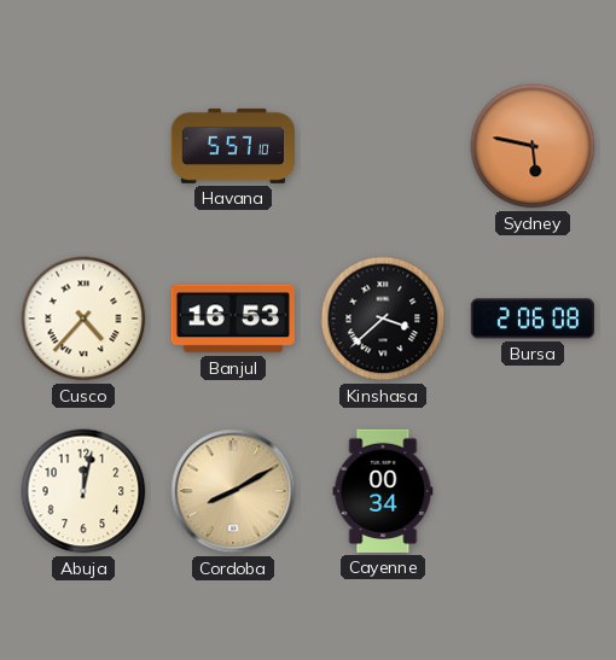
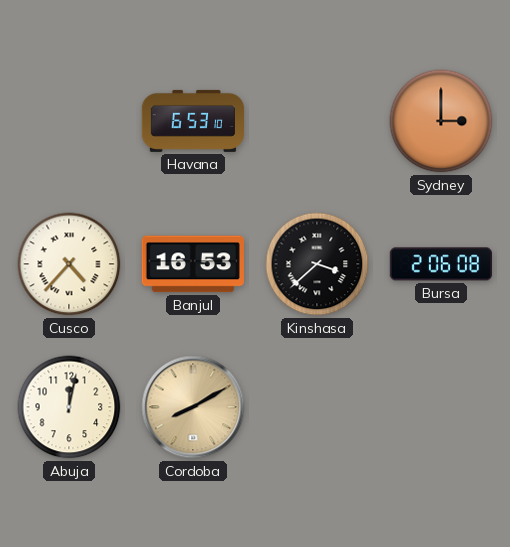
Havana: 5:57 -> 6:53 (192, 121)
Sydney: 5:47 -> 3:00 (441, 121)
Cayenne: 00:34 -> none (383, 491)
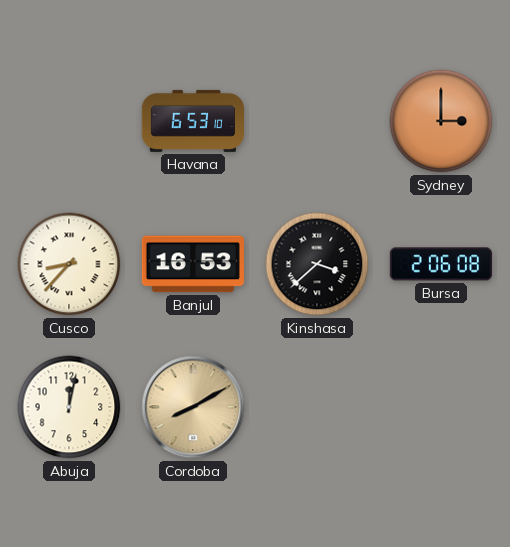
Cusco: 4:37 -> 8:37 (69, 264)
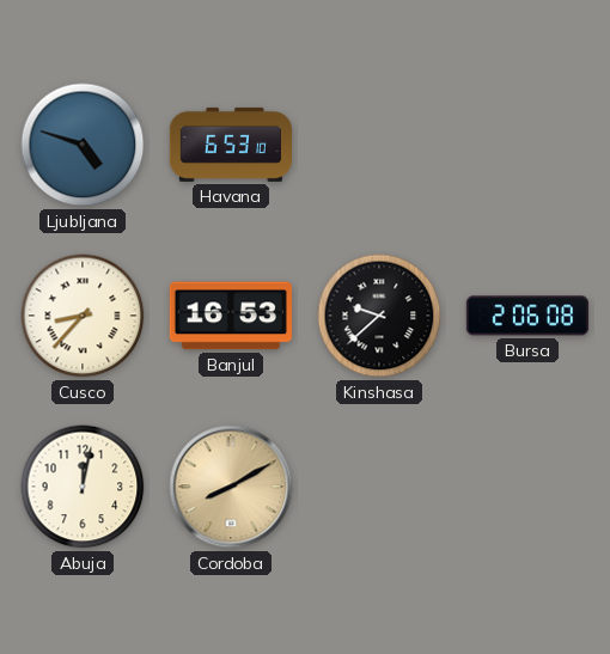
Ljubljana: none -> 4:48 (83, 145)
Sydney: 3:00 -> none (441, 121)
Kinshasa: 3:38 -> 9:38 (379, 316)
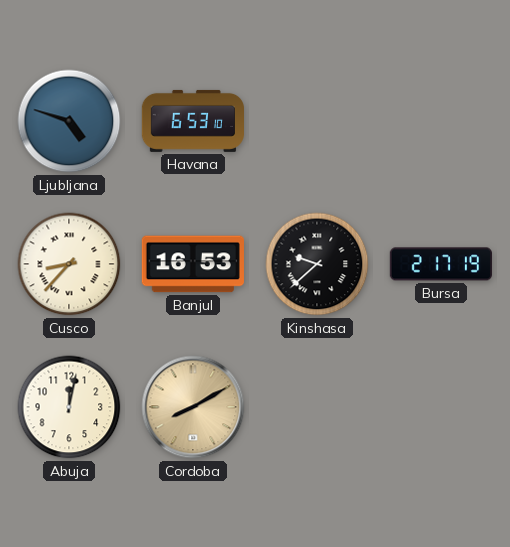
Bursa: 2:06 -> 2:17 (441, 264)
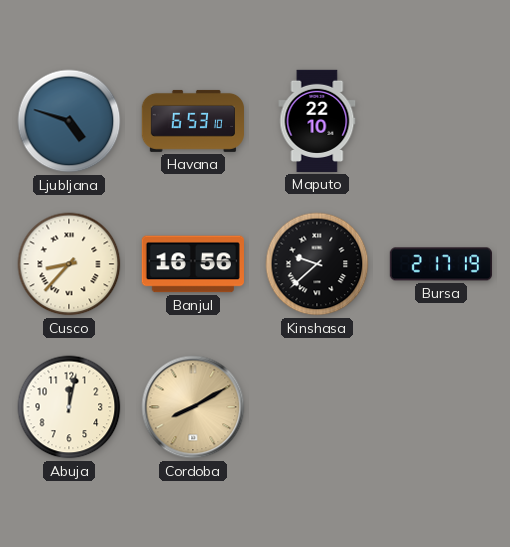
Maputo: none -> 22:10 (317, 121)
Banjul: 16:53 -> 16:56 (193, 264)
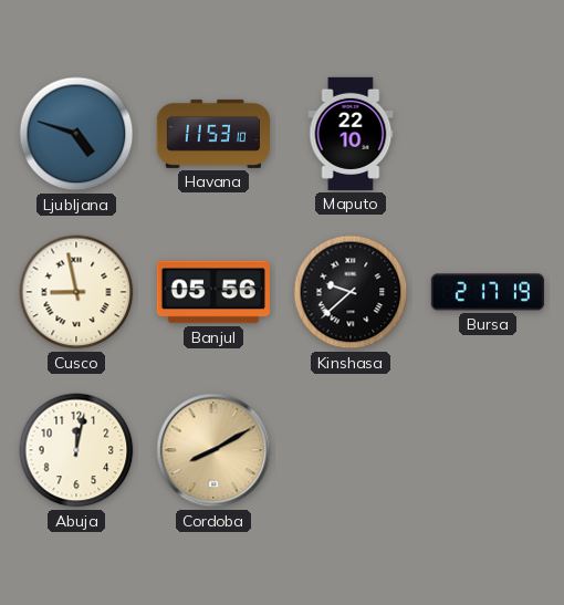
Havana: 6:53 -> 11:53 (212, 134)
Cusco: 8:37 -> 8:58 (76, 292)
Banjul: 16:56 -> 05:56 (213, 292)
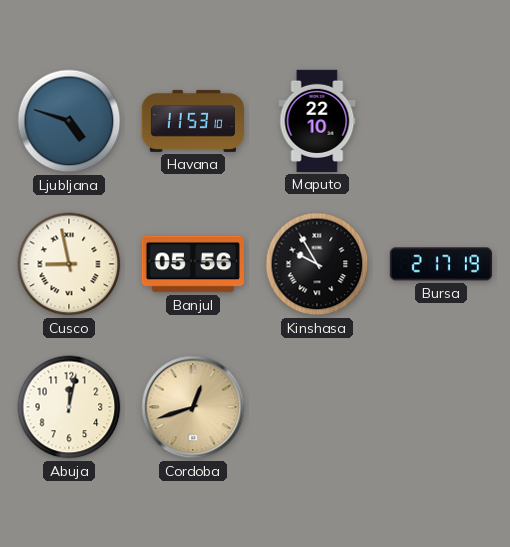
Kinshasa: 9:38 -> 9:55 (317, 264)
Cordoba: 8:10 -> 12:42 (193, 407)
